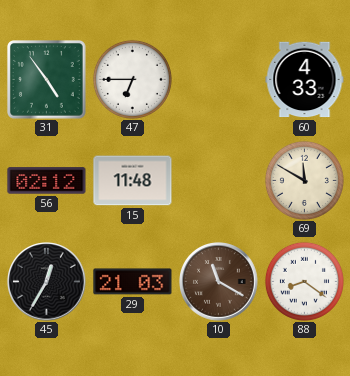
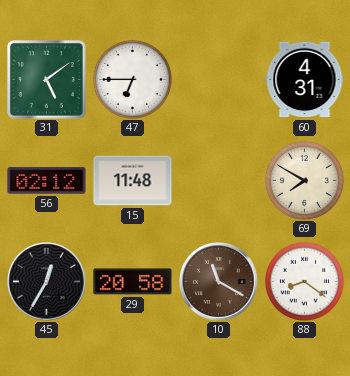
31: 4:54 -> 5:09 (47, 80)
60: 4:33 -> 4:31 (305, 80)
69: 11:50 -> 7:50 (304, 180)
29: 21:03 -> 20:58 (133, 282)
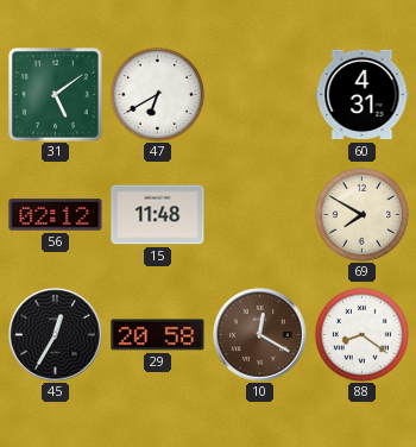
47: 6:45 -> 6:40 (157, 94)
10: 11:20 -> 12:20 (260, 335)
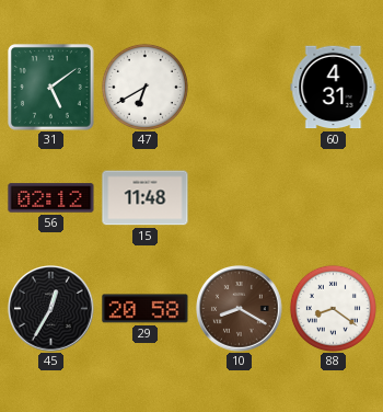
69: 7:50 -> none (361, 214)
10: 12:20 -> 8:20 (240, 309)
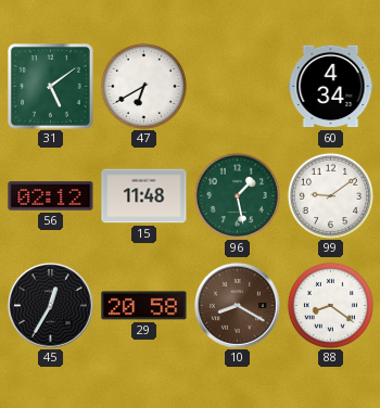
60: 4:31 -> 4:34 (331, 87)
96: none -> 1:28 (237, 195)
99: none -> 9:09 (330, 195)
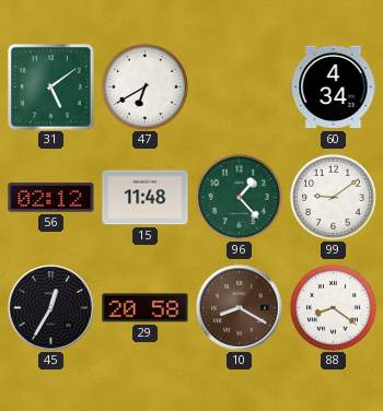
96: 1:28 -> 1:23 (239, 197)
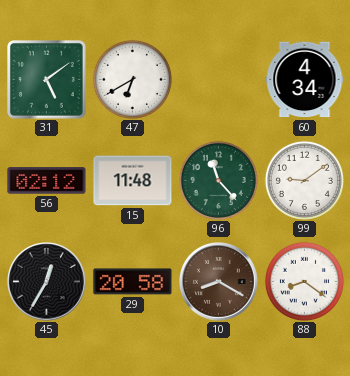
96: 1:23 -> 11:23 (218, 180)
